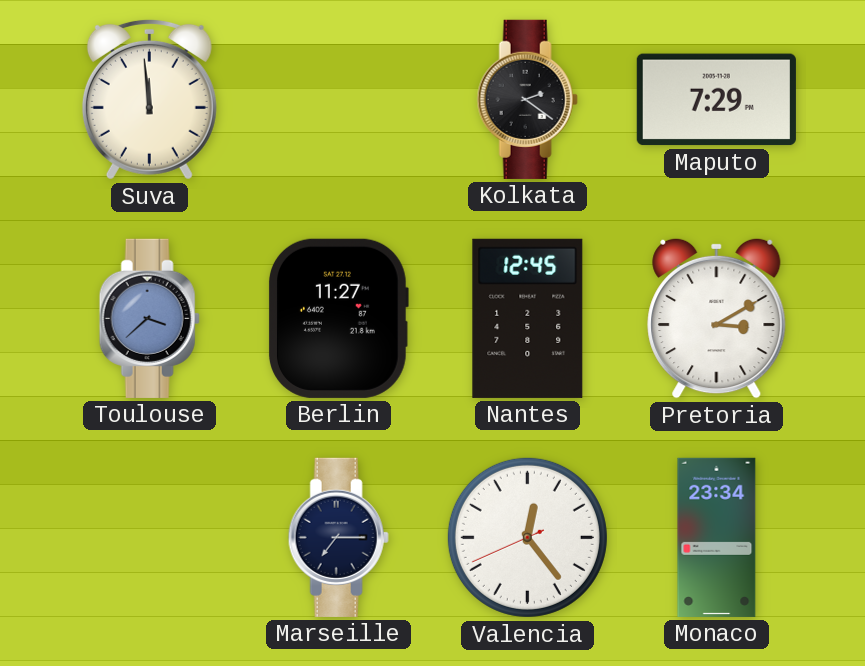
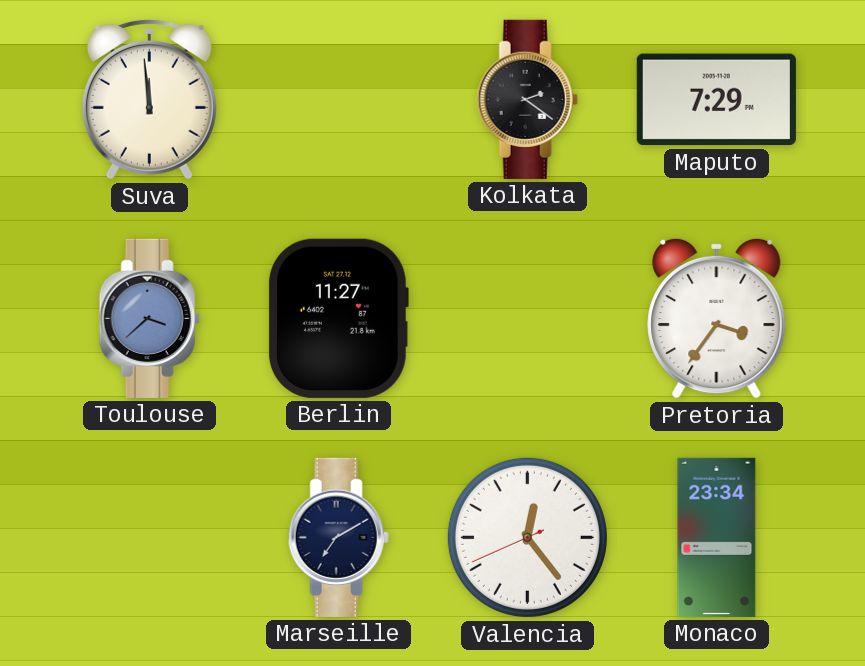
Nantes: 12:45 -> none (528, 318)
Pretoria: 3:10 -> 3:36 (717, 318)
Marseille: 7:15 -> 7:10 (338, 537)
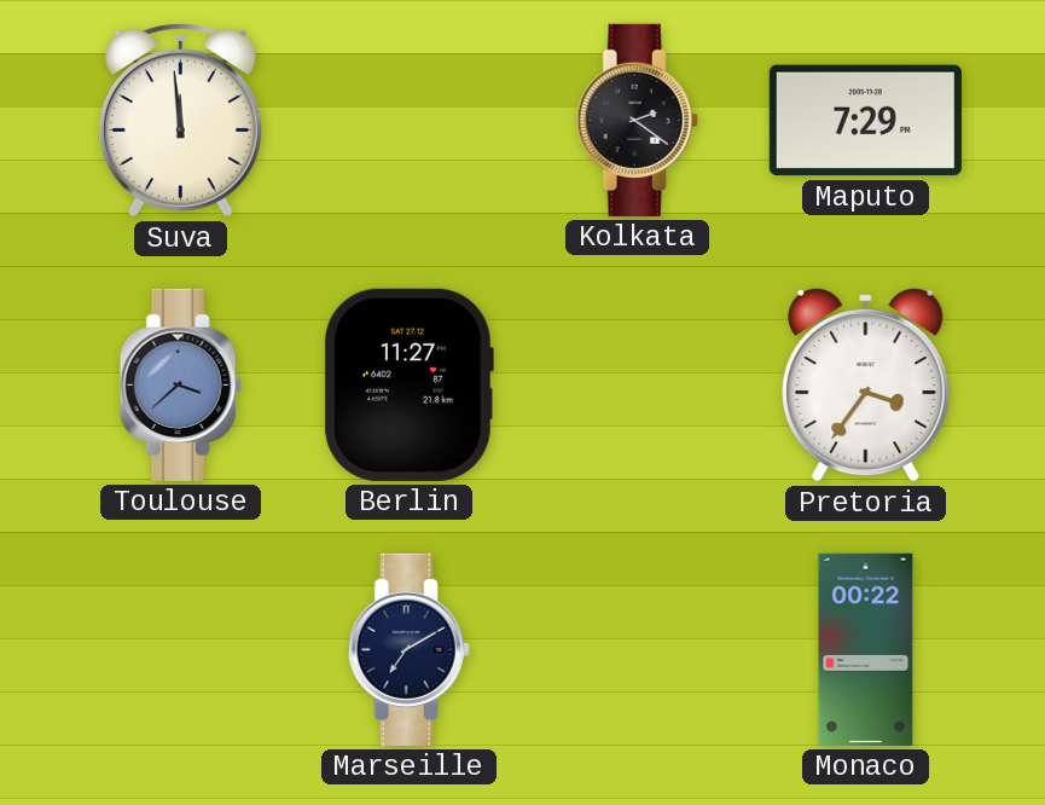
Valencia: 12:23 -> none (527, 537)
Monaco: 23:34 -> 00:22 (866, 649)
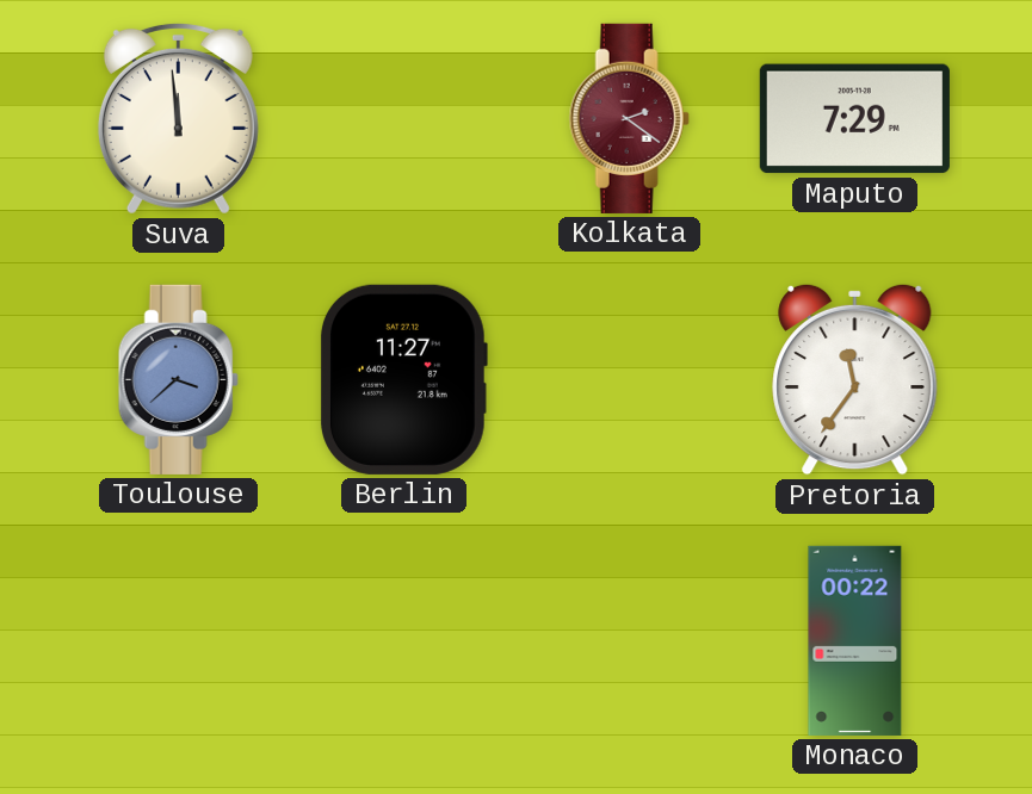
Kolkata dial: black -> burgundy (629, 118)
Pretoria: 3:36 -> 11:36 (855, 379)
Marseille: 7:10 -> none (408, 649)
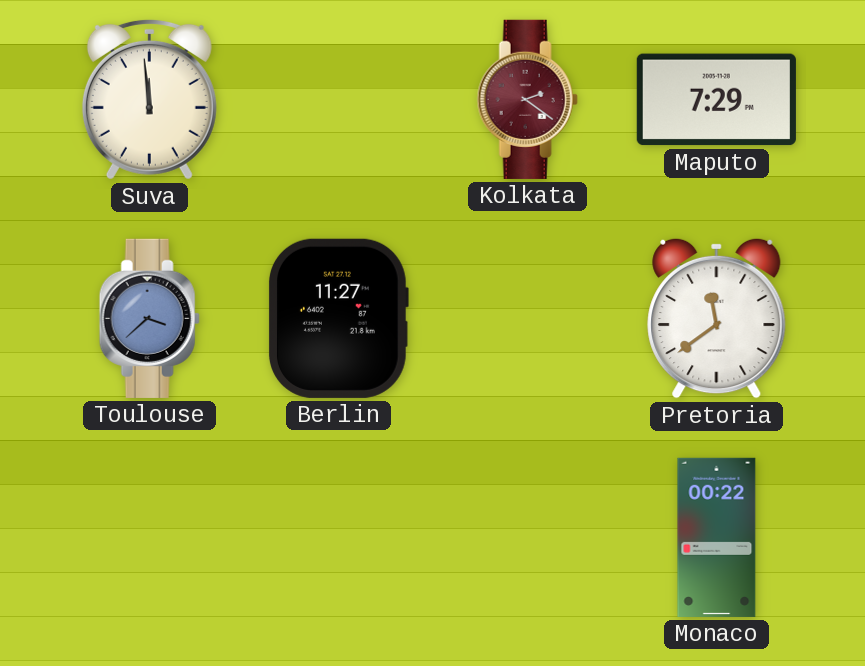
Pretoria: 11:36 -> 11:39 (717, 318)
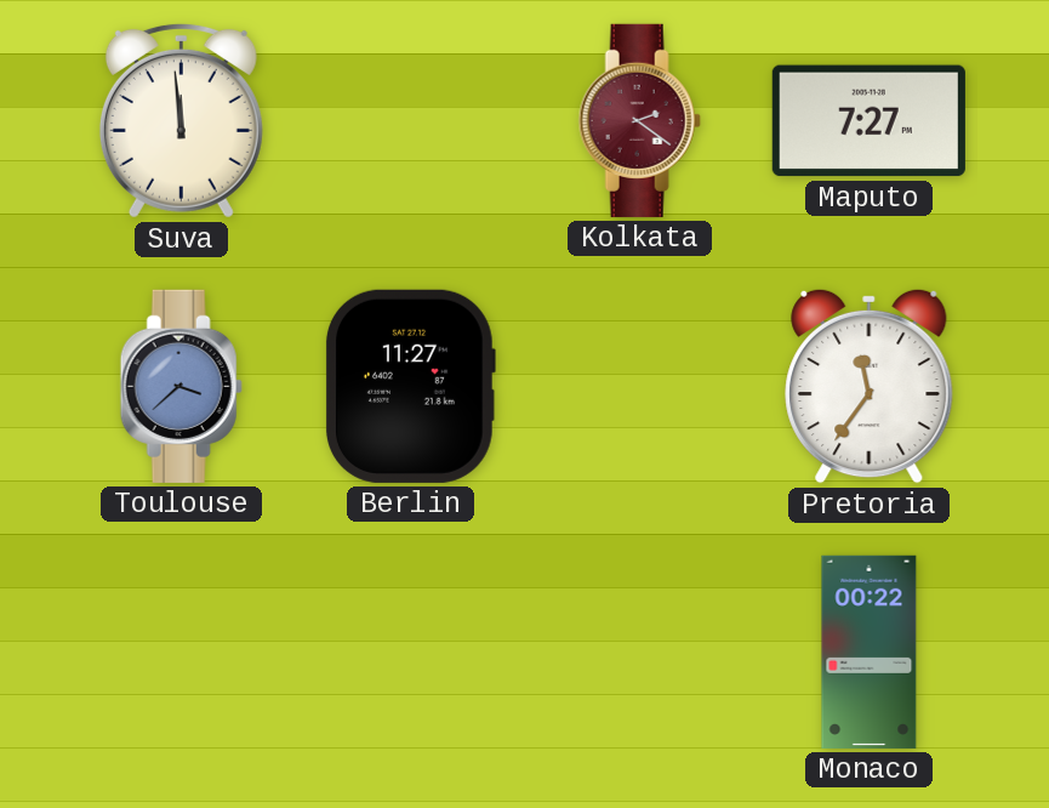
Maputo: 7:29 -> 7:27 (868, 121)
Pretoria: 11:39 -> 11:36 (870, 386)
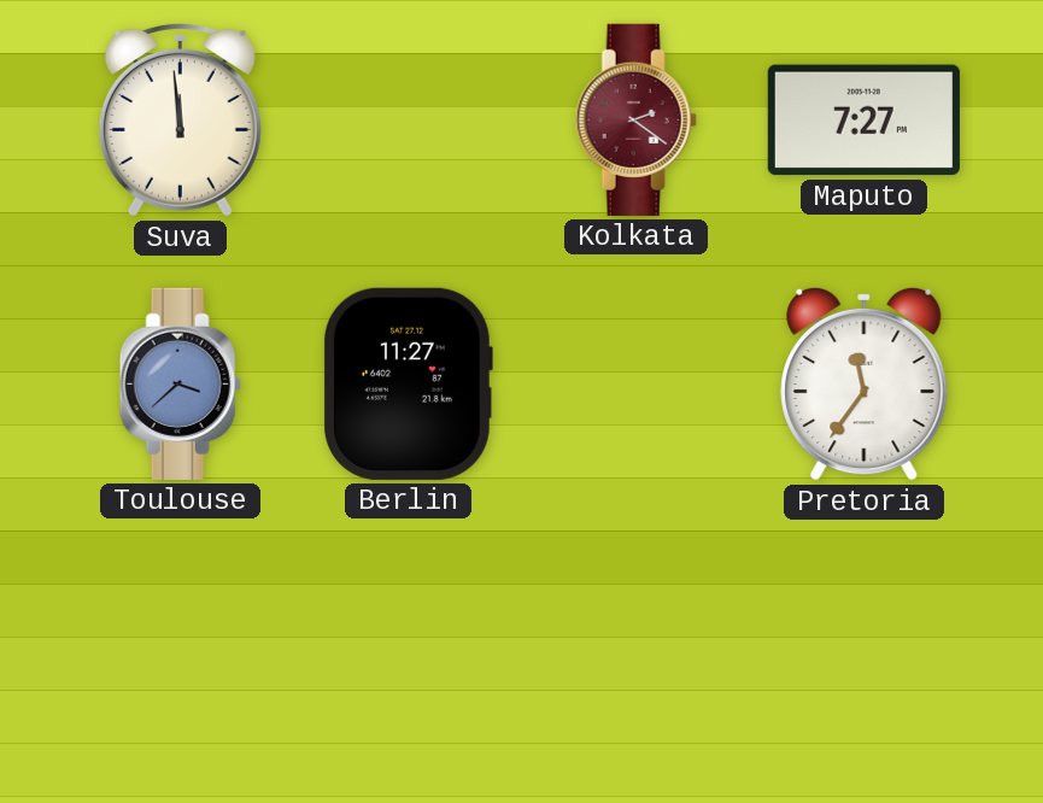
Monaco: 00:22 -> none (870, 651)
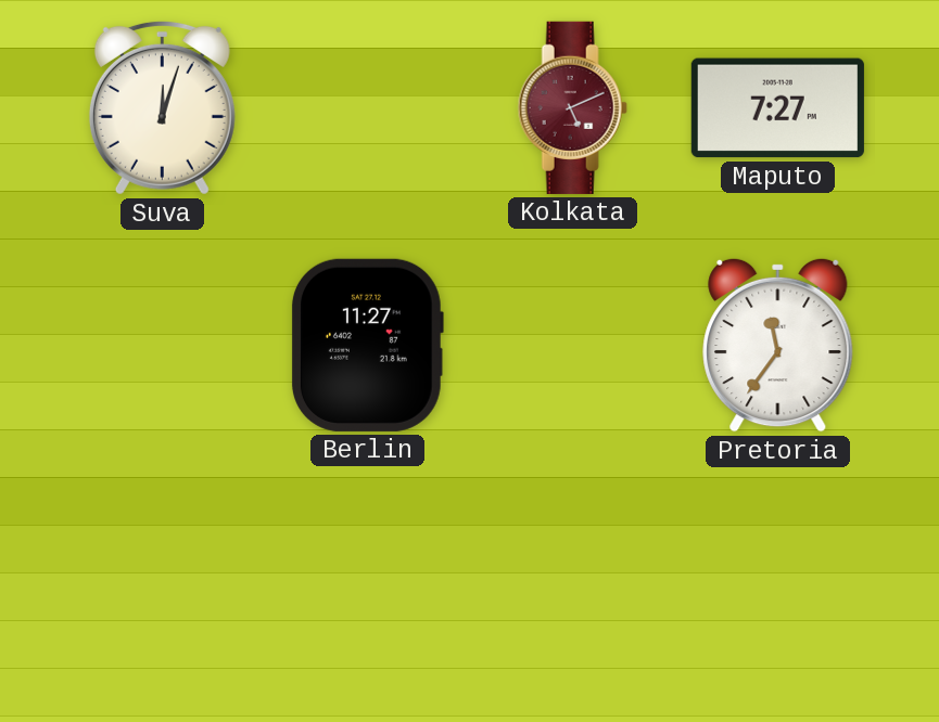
Suva: 11:59 -> 12:03 (162, 107)
Kolkata: 2:21 -> 5:11 (572, 107)
Toulouse: 3:38 -> none (180, 383)
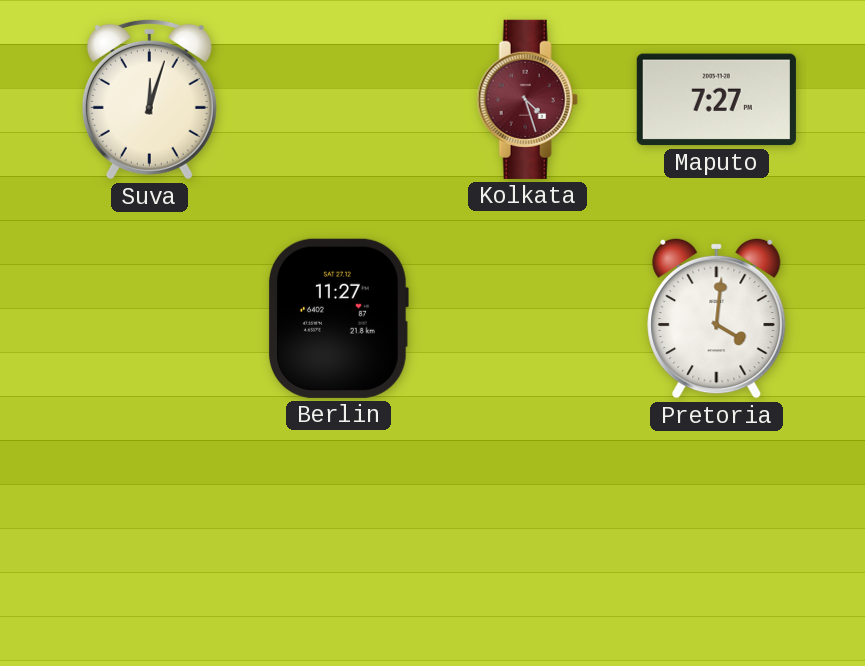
Kolkata: 5:11 -> 4:27 (527, 99)
Pretoria: 11:36 -> 4:01 (717, 318)
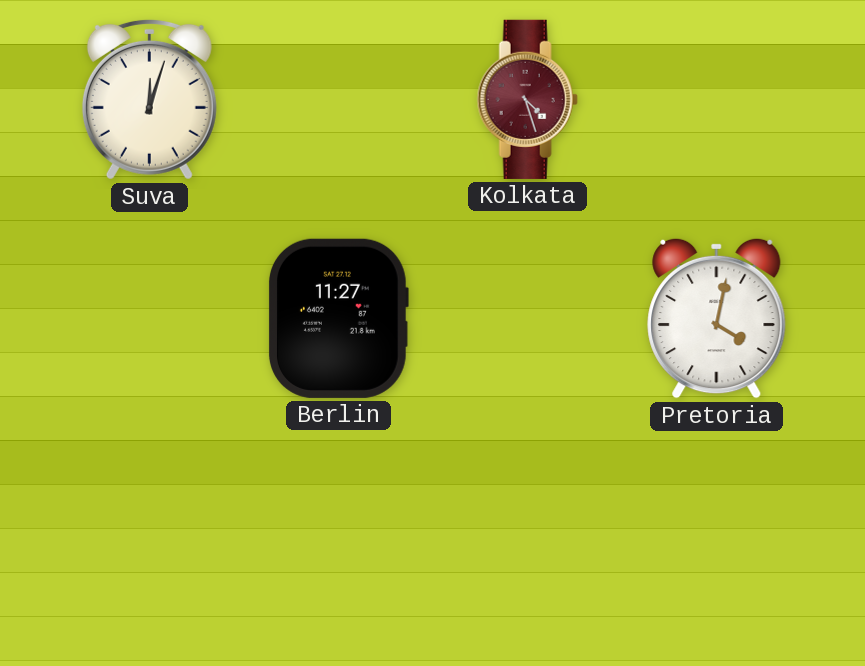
Maputo: 7:27 -> none (716, 100)
Pretoria: 4:01 -> 4:02 (717, 318)
